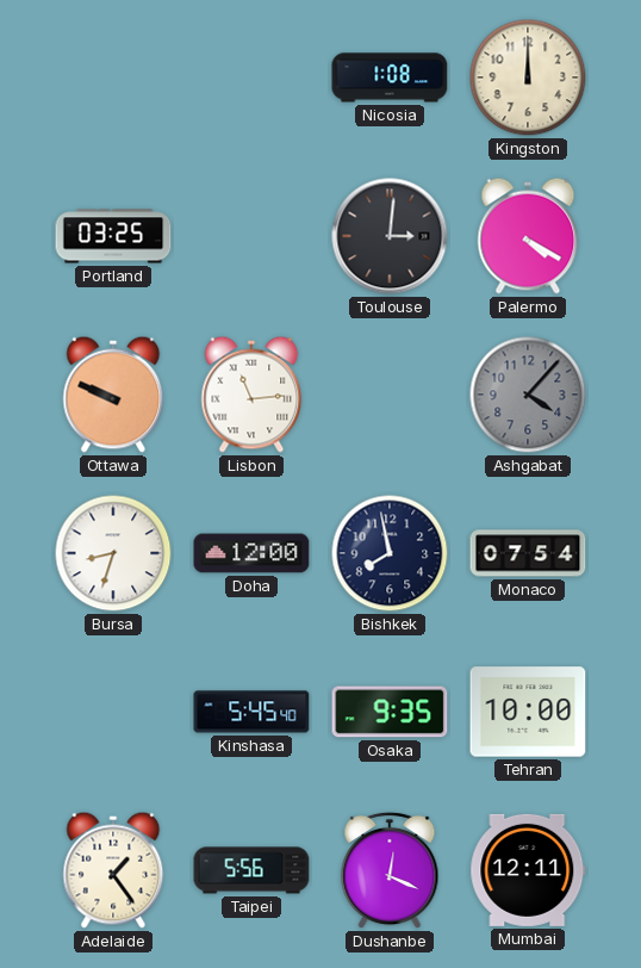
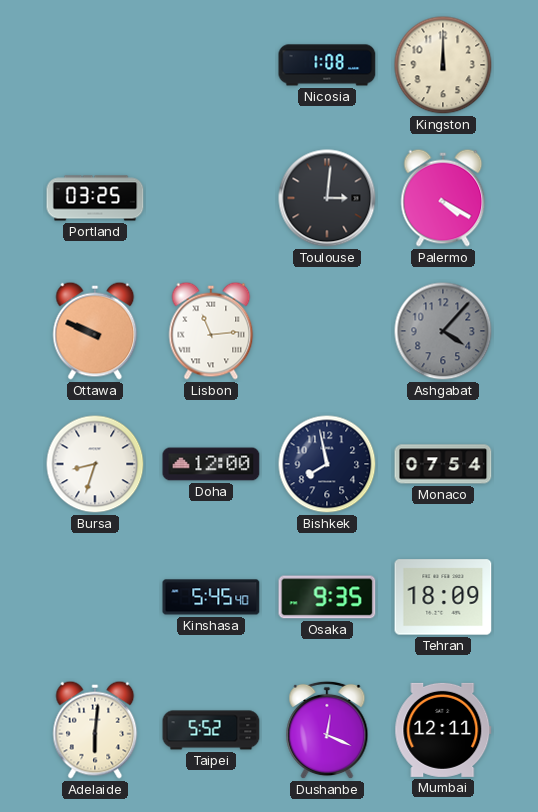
Tehran: 10:00 -> 18:09 (443, 597)
Adelaide: 1:24 -> 6:01 (95, 730)
Taipei: 5:56 -> 5:52 (211, 730)
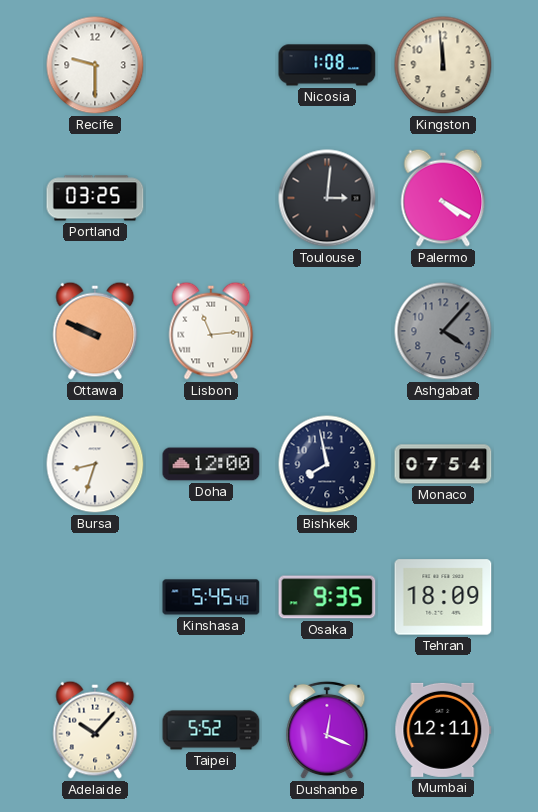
Recife: none -> 9:30 (95, 65)
Kingston: 12:00 -> 11:59 (443, 65)
Adelaide: 6:01 -> 10:07 (95, 730)
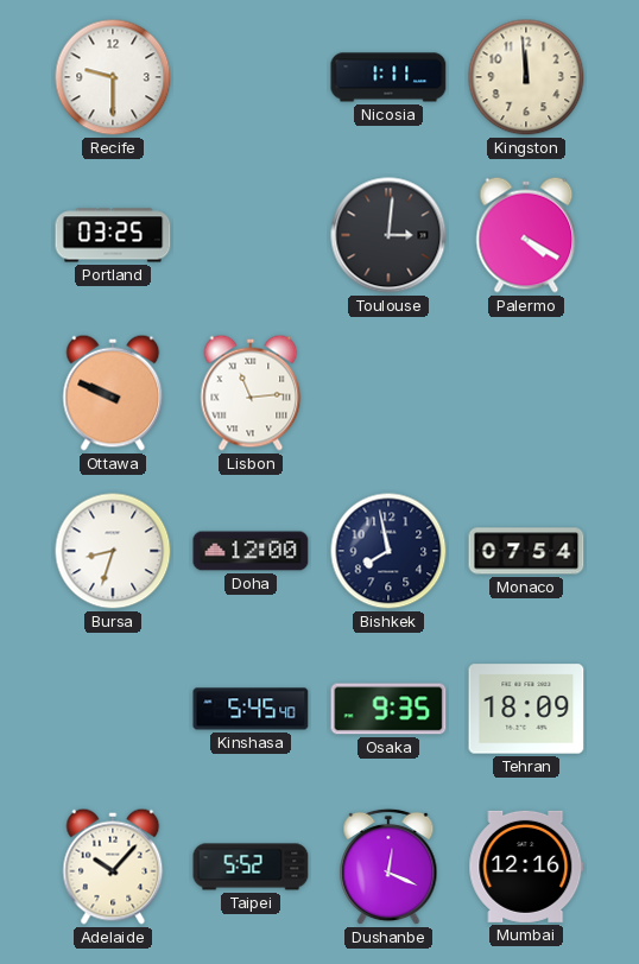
Nicosia: 1:08 -> 1:11 (388, 77)
Ashgabat: 4:07 -> none (443, 331)
Mumbai: 12:11 -> 12:16 (526, 867)
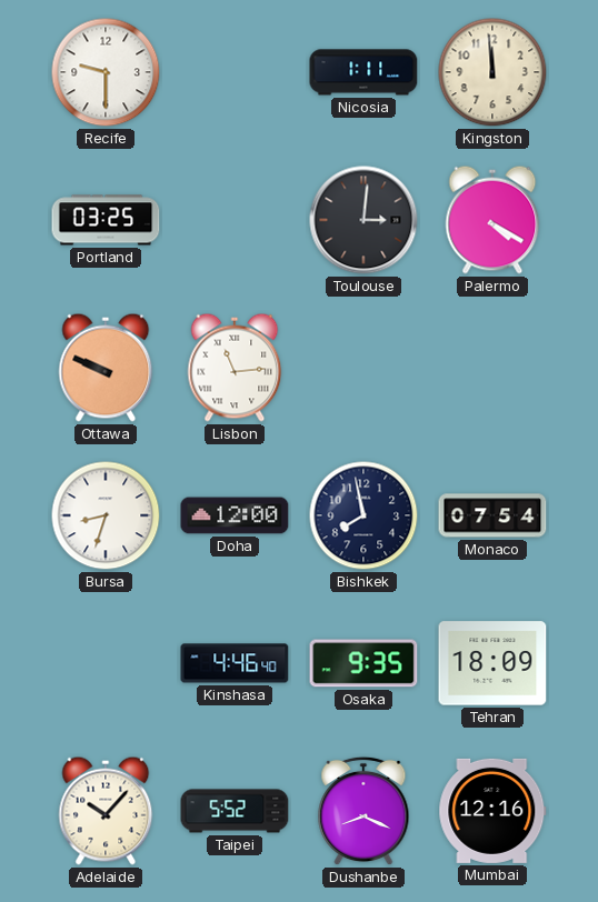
Kinshasa: 5:45 -> 4:46 (235, 663)
Dushanbe: 12:19 -> 8:19 (363, 811)
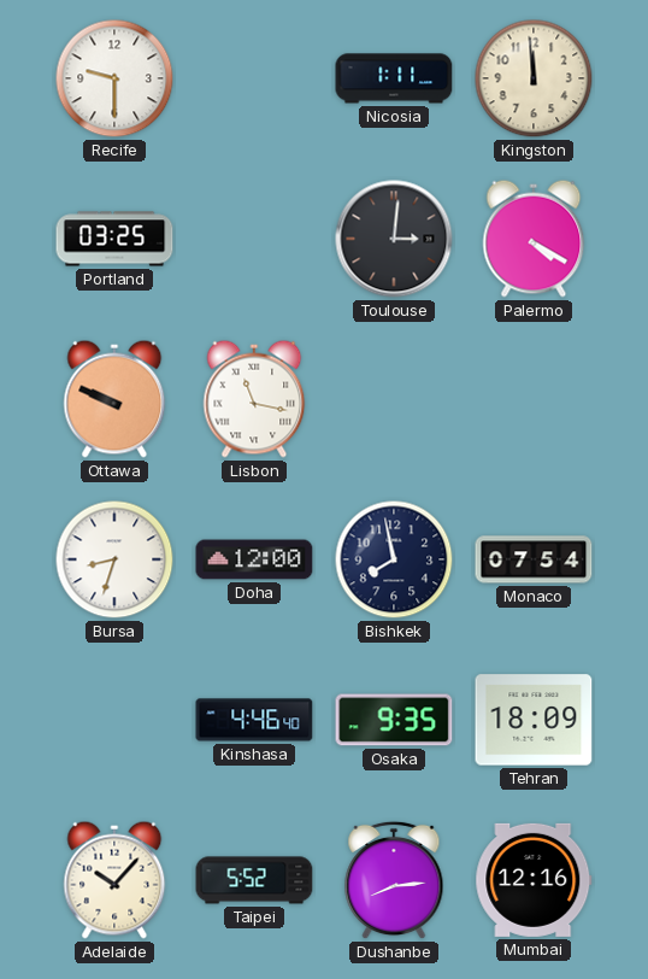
Lisbon: 11:14 -> 11:17 (254, 399)
Dushanbe: 8:19 -> 8:14 (394, 880)
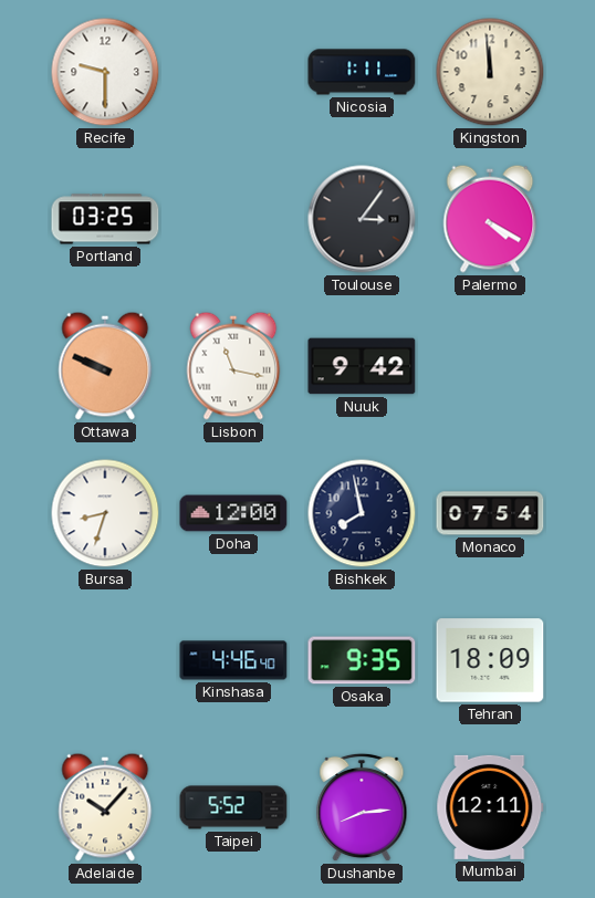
Toulouse: 3:01 -> 3:06 (362, 219)
Nuuk: none -> 9:42 (362, 366)
Mumbai: 12:16 -> 12:11 (490, 807)
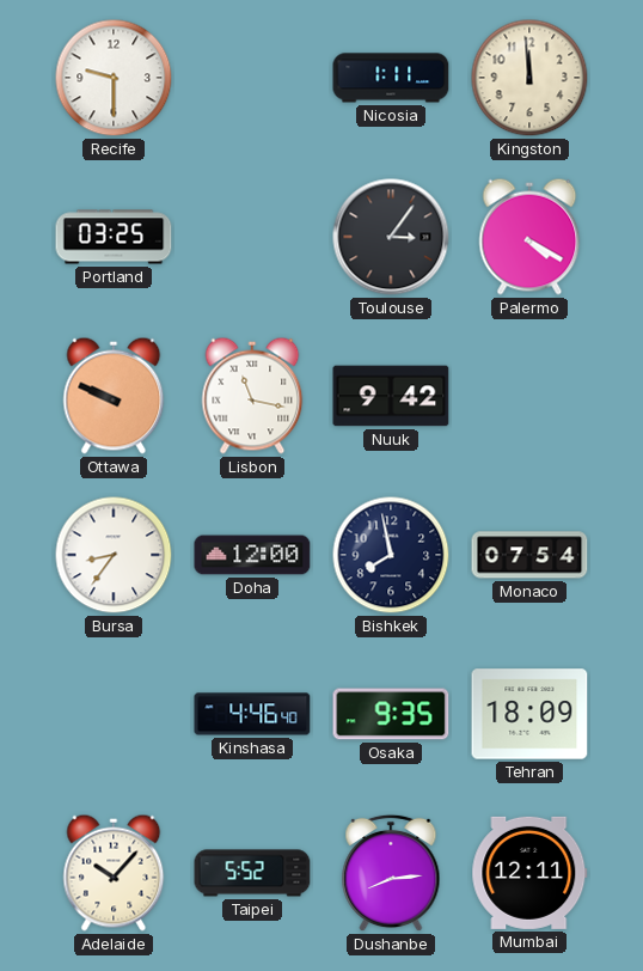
Bursa: 8:33 -> 8:36 (114, 555)
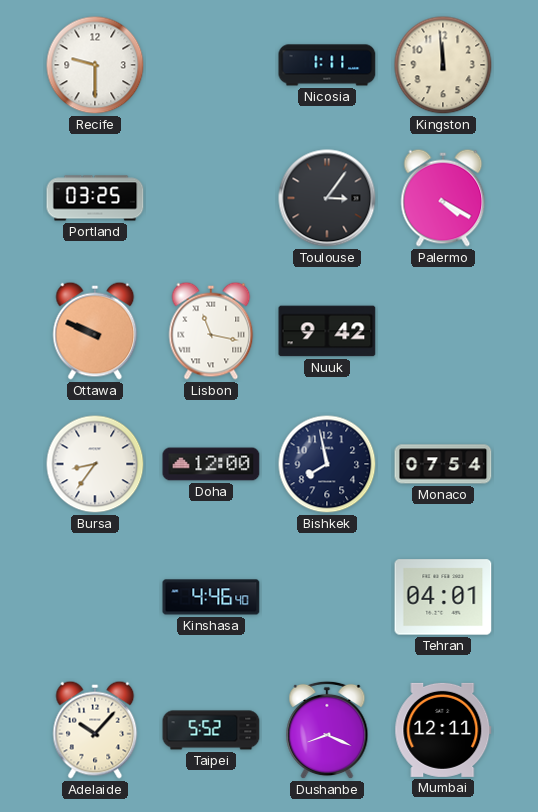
Osaka: 9:35 -> none (391, 714)
Tehran: 18:09 -> 04:01 (443, 597)
Dushanbe: 8:14 -> 8:19 (327, 730)
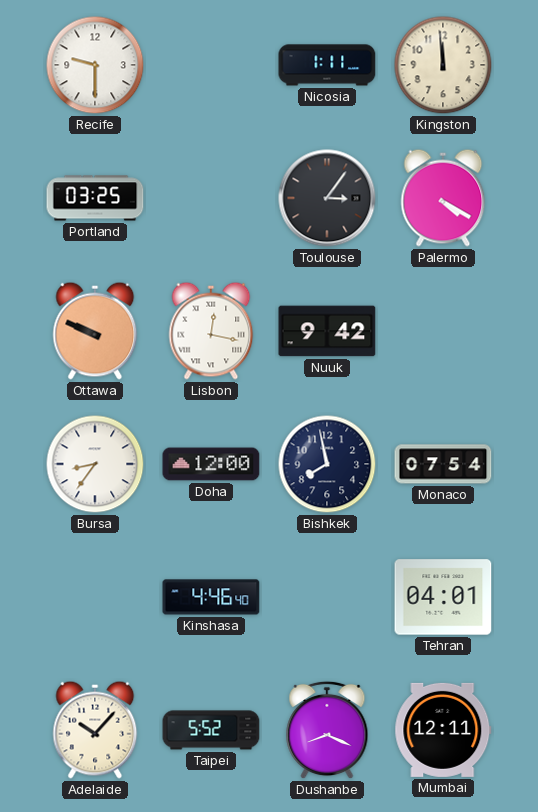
Lisbon: 11:17 -> 12:17 (211, 331)
